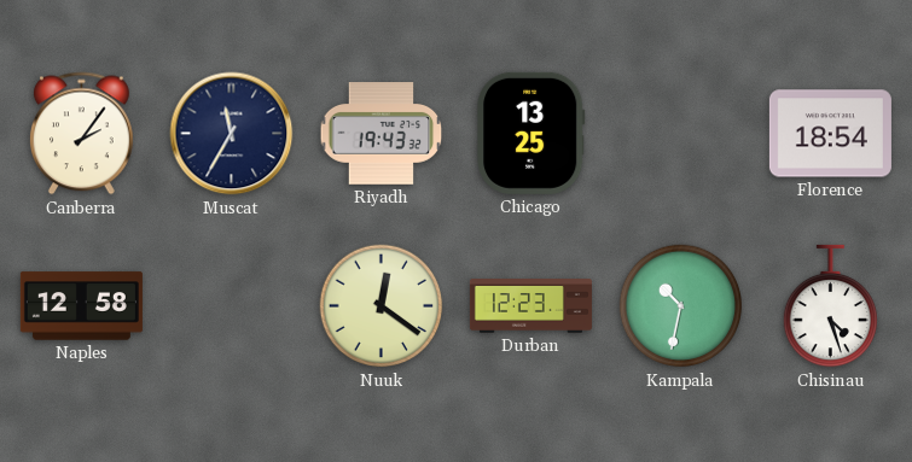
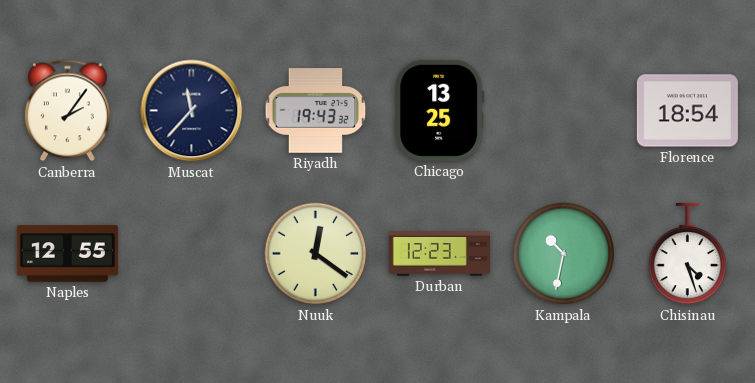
Muscat: 11:35 -> 11:37 (192, 111)
Naples: 12:58 -> 12:55 (67, 254)
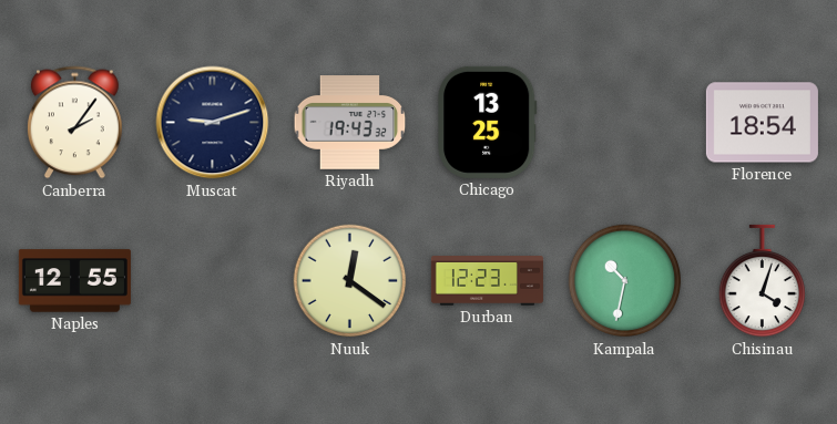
Muscat: 11:37 -> 9:12 (213, 123)
Chisinau: 4:27 -> 4:03 (763, 281)
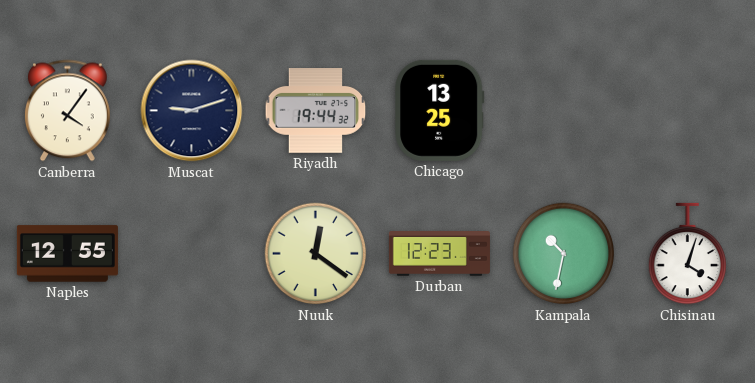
Canberra: 2:06 -> 4:06 (68, 111)
Riyadh: 19:43 -> 19:44 (316, 111)
Florence: 18:54 -> none (762, 123)
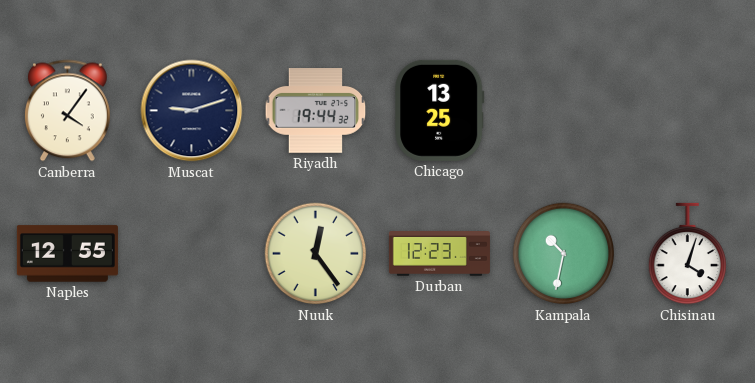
Nuuk: 12:21 -> 12:24 (316, 254)
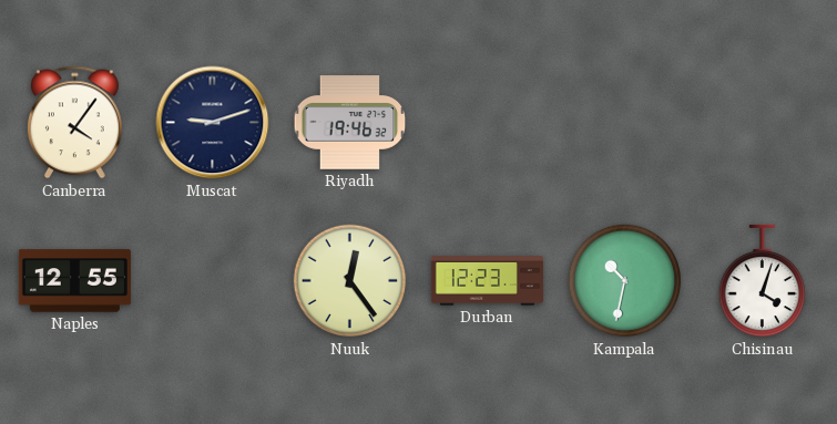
Riyadh: 19:44 -> 19:46 (350, 123)
Chicago: 13:25 -> none (440, 110)
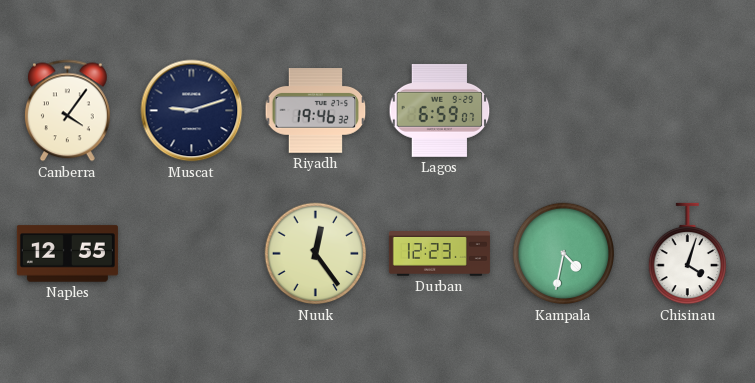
Lagos: none -> 6:59 (440, 110)
Kampala: 10:32 -> 4:32 (564, 254)
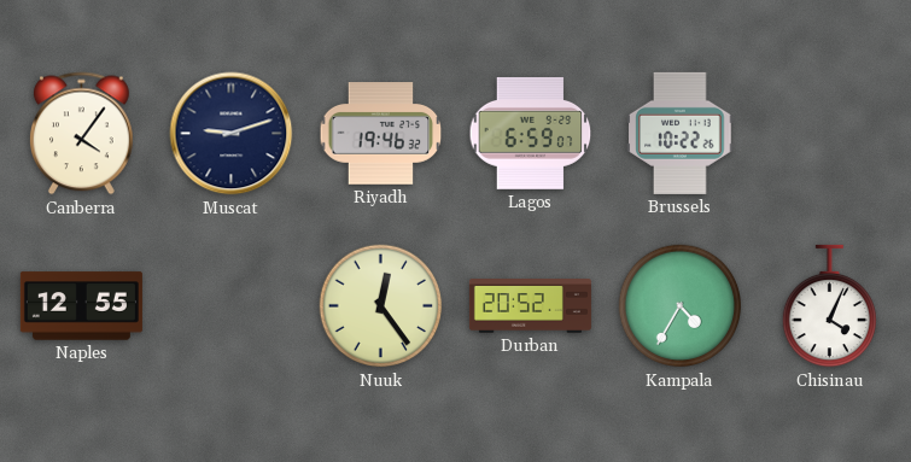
Brussels: none -> 10:22 (681, 133)
Durban: 12:23 -> 20:52 (530, 306)
Kampala: 4:32 -> 4:35 (681, 306)
Chisinau: 4:03 -> 4:04 (830, 306)
